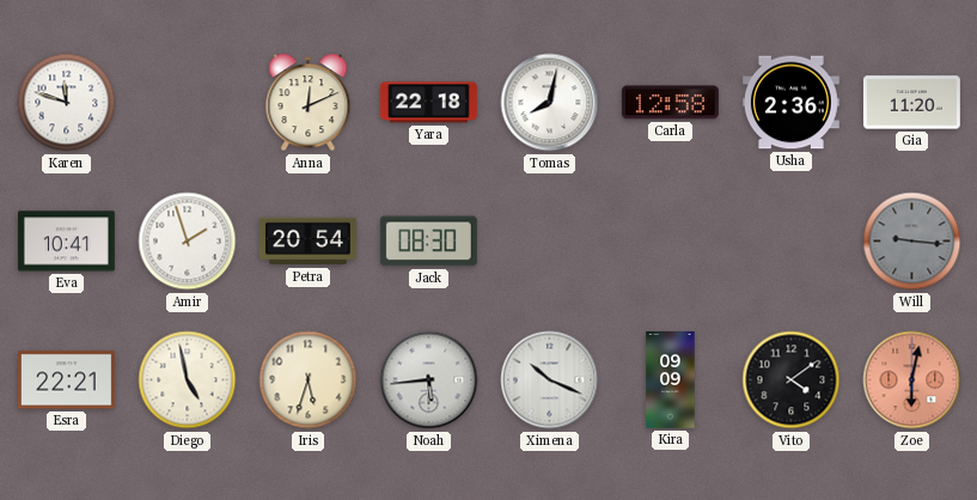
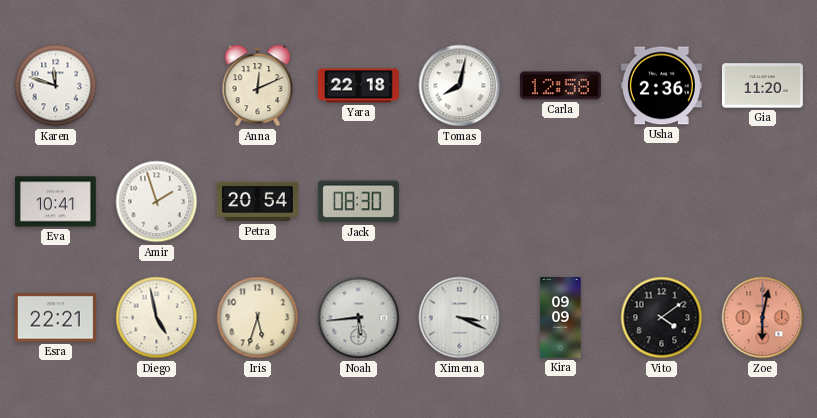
Will: 9:16 -> none (912, 242)
Ximena: 10:19 -> 3:19 (460, 318)
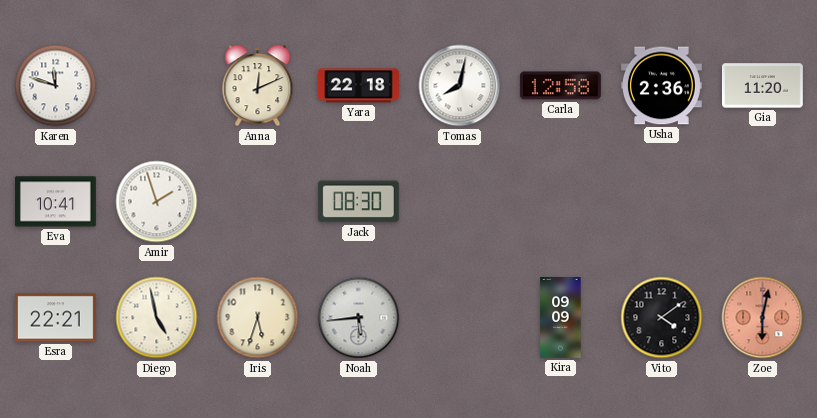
Petra: 20:54 -> none (257, 202)
Ximena: 3:19 -> none (460, 318)
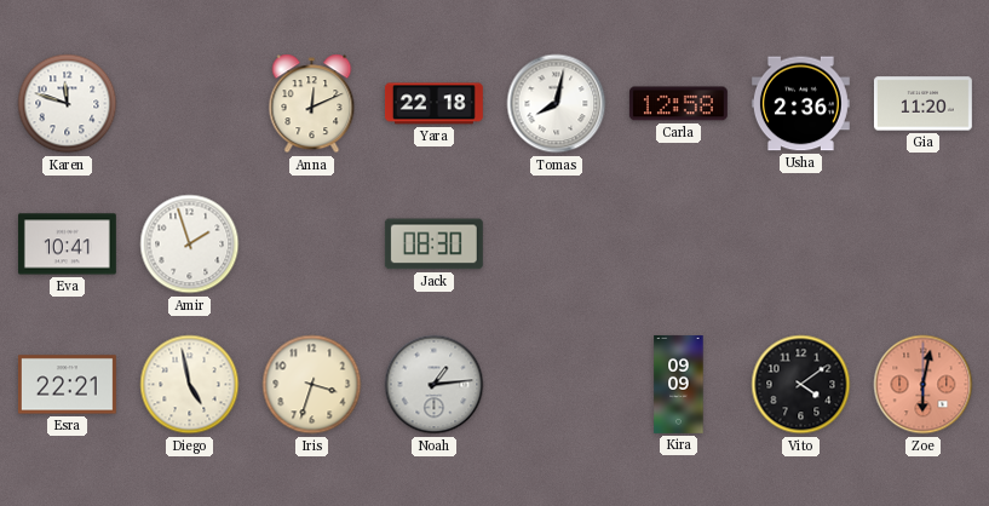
Iris: 5:33 -> 3:33 (312, 385)
Noah: 5:44 -> 1:14 (435, 385)
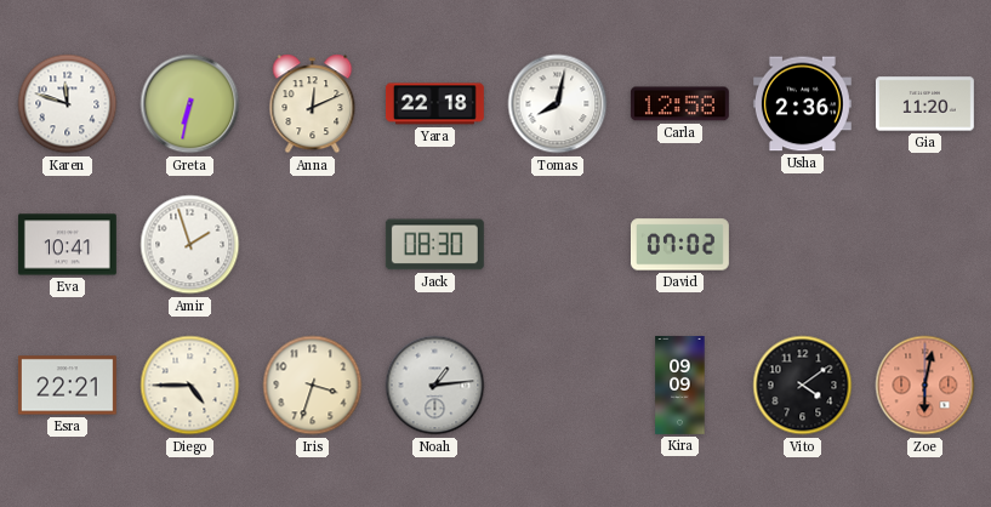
Greta: none -> 6:32 (190, 104)
David: none -> 07:02 (679, 245)
Diego: 4:58 -> 4:45 (190, 386)
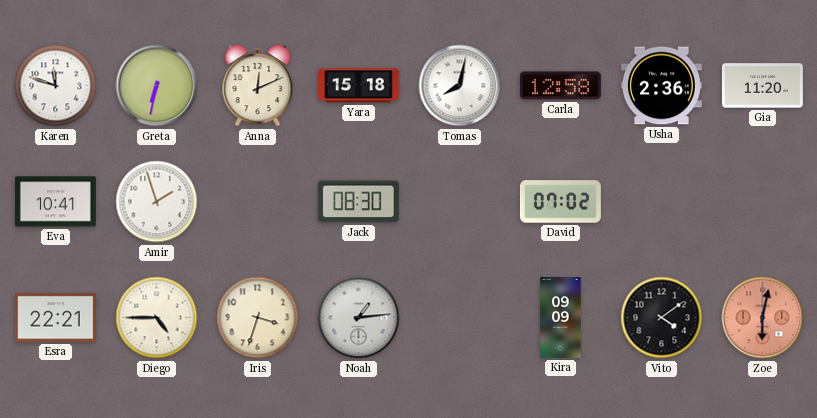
Yara: 22:18 -> 15:18 (358, 86)
